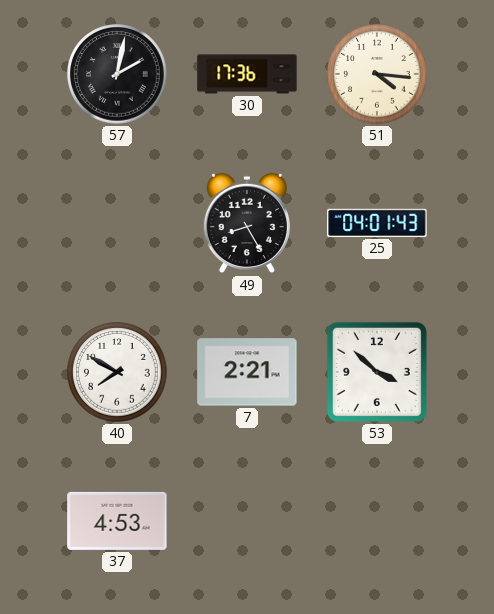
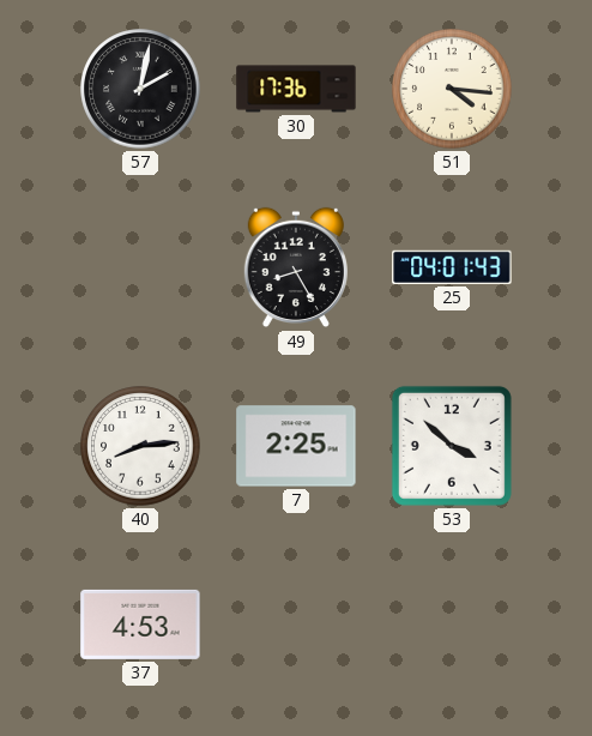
40: 7:50 -> 8:14 (140, 446)
7: 2:21 -> 2:25 (296, 446)
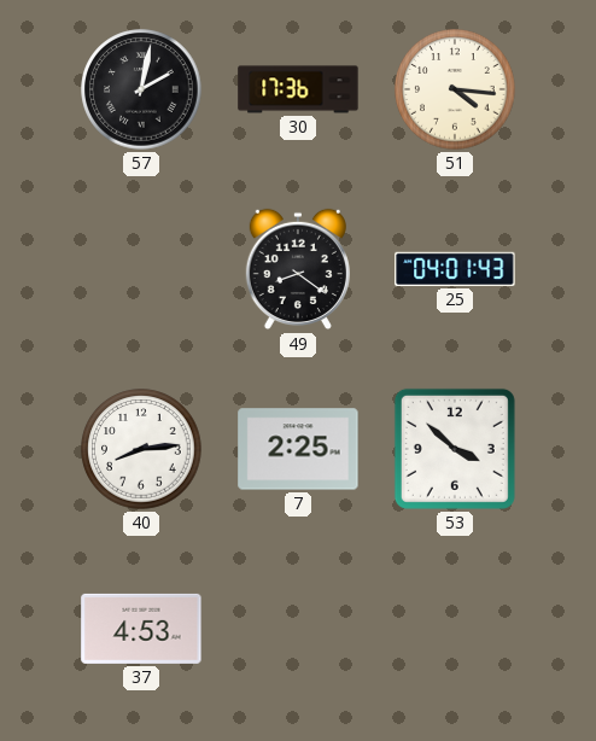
49: 8:25 -> 8:21 (298, 269)
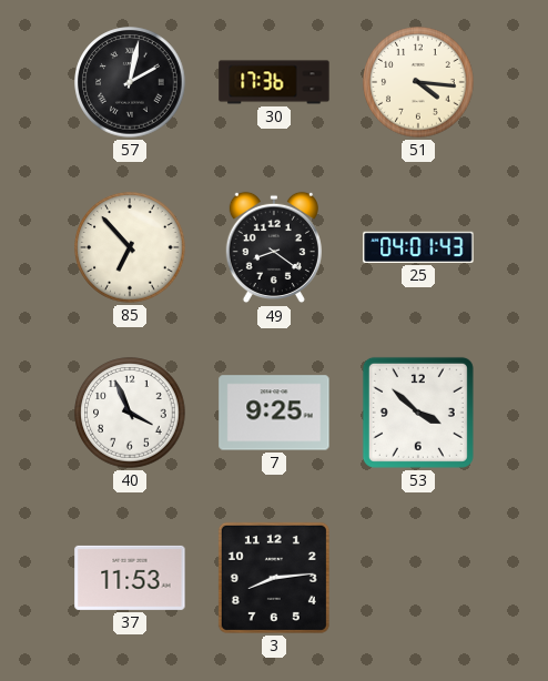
85: none -> 6:53 (130, 247)
40: 8:14 -> 3:56 (130, 413)
7: 2:25 -> 9:25 (274, 413)
37: 4:53 -> 11:53 (130, 578)
3: none -> 8:14 (274, 578)
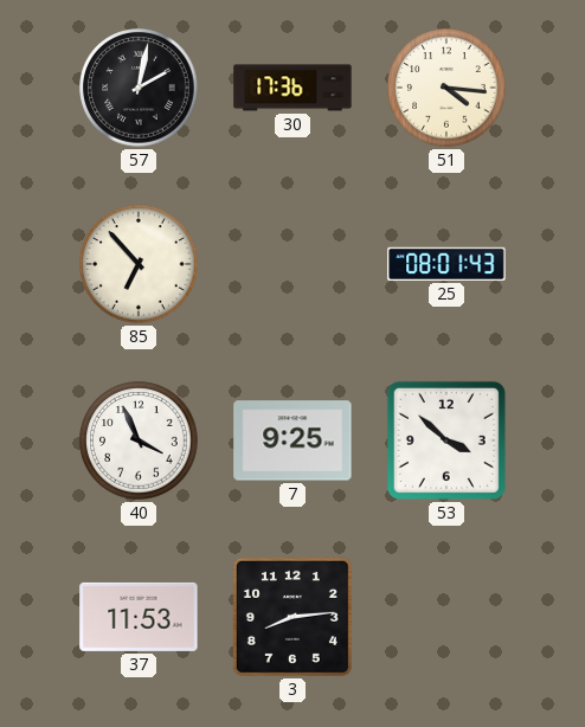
49: 8:21 -> none (274, 247)
25: 04:01 -> 08:01 (446, 264)
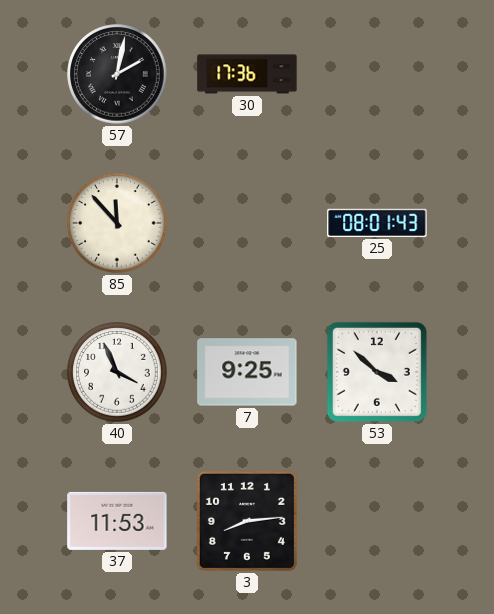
51: 4:16 -> none (446, 88)
85: 6:53 -> 11:53 (117, 223)
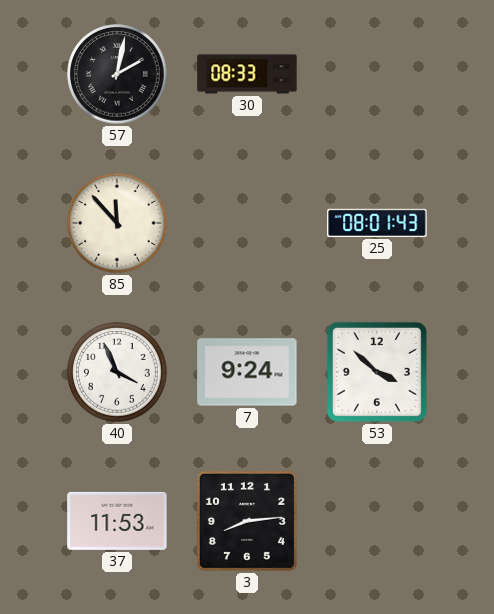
30: 17:36 -> 08:33 (247, 74)
7: 9:25 -> 9:24 (247, 372)
